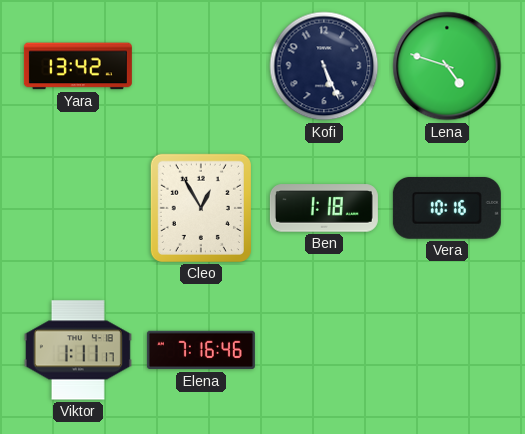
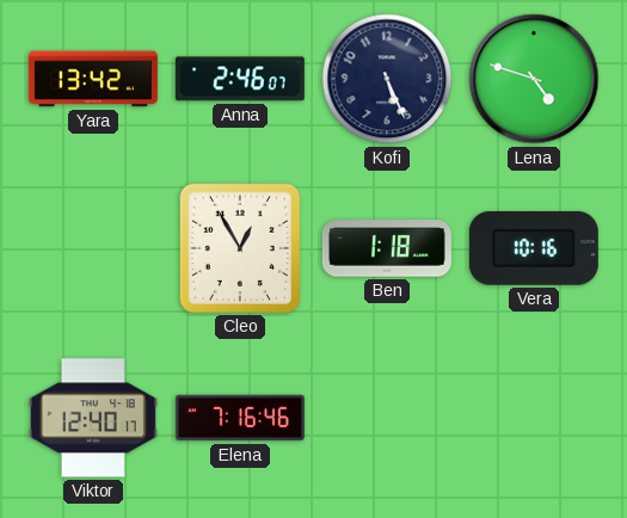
Anna: none -> 2:46 (240, 79)
Viktor: 1:11 -> 12:40 (93, 418)
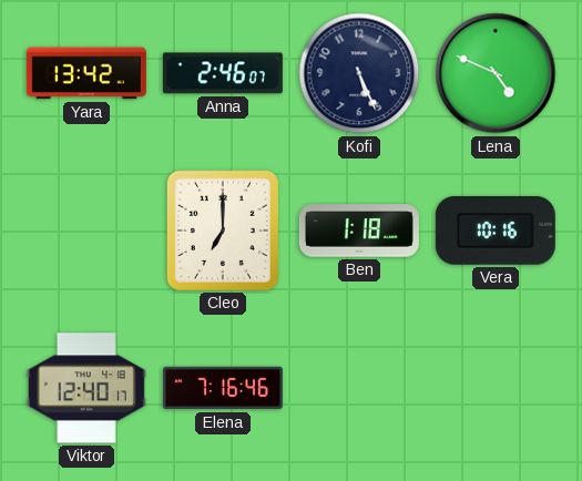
Lena: 4:48 -> 4:49 (496, 73)
Cleo: 12:55 -> 7:00 (223, 231)
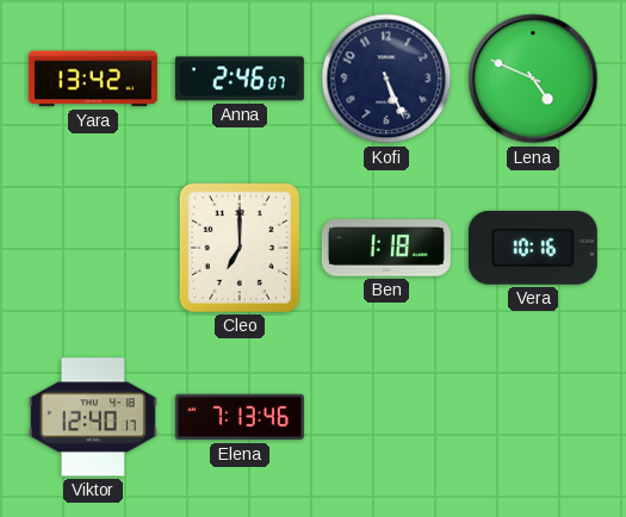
Elena: 7:16 -> 7:13 (240, 417)
